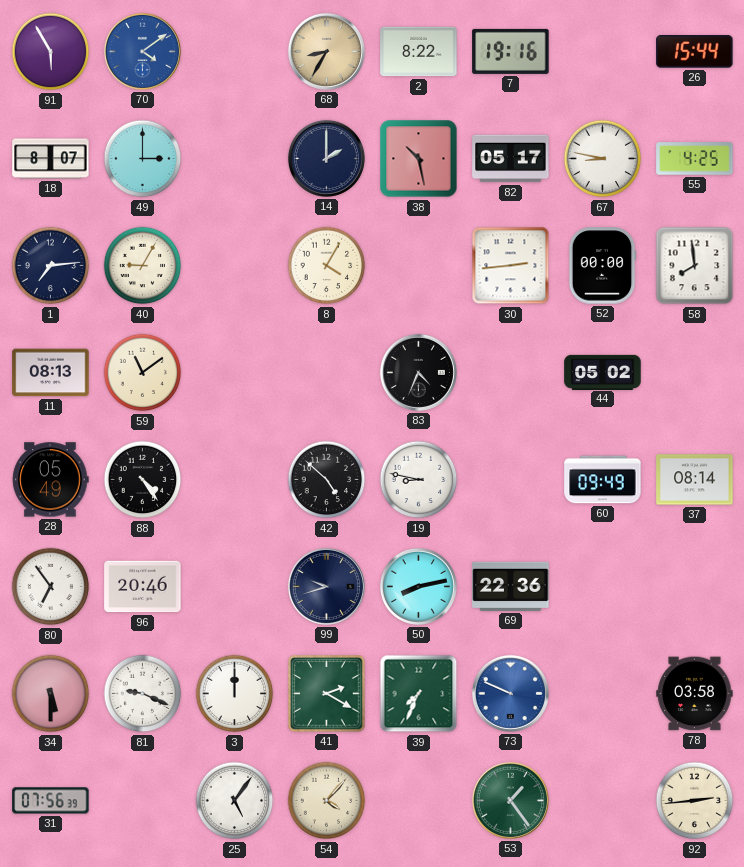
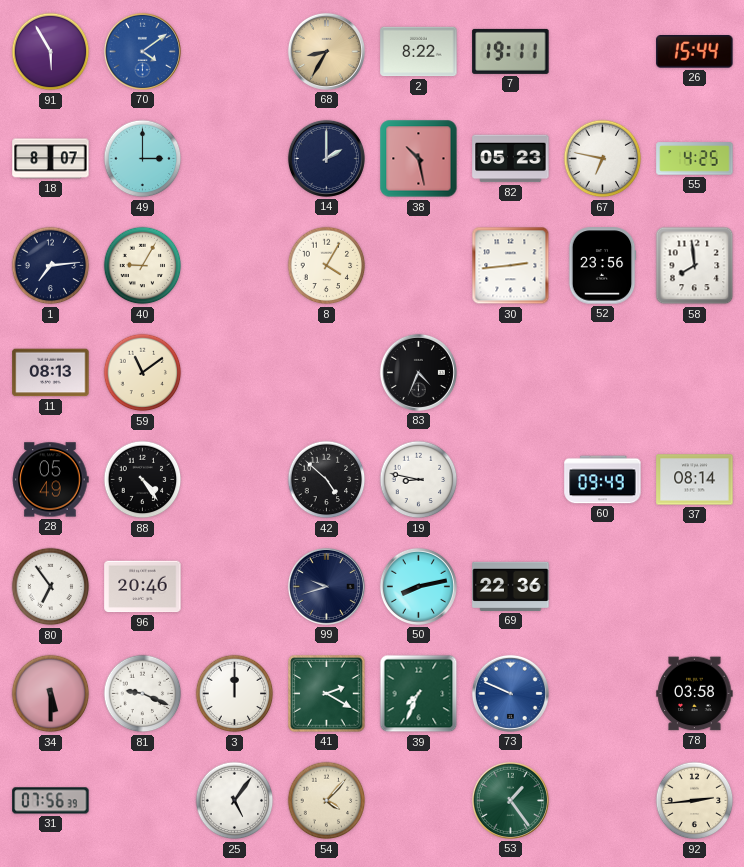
7: 19:16 -> 19:11 (511, 51)
82: 05:17 -> 05:23 (511, 159)
67: 8:47 -> 6:47 (603, 159)
52: 00:00 -> 23:56 (602, 266)
44: 05:02 -> none (603, 372)
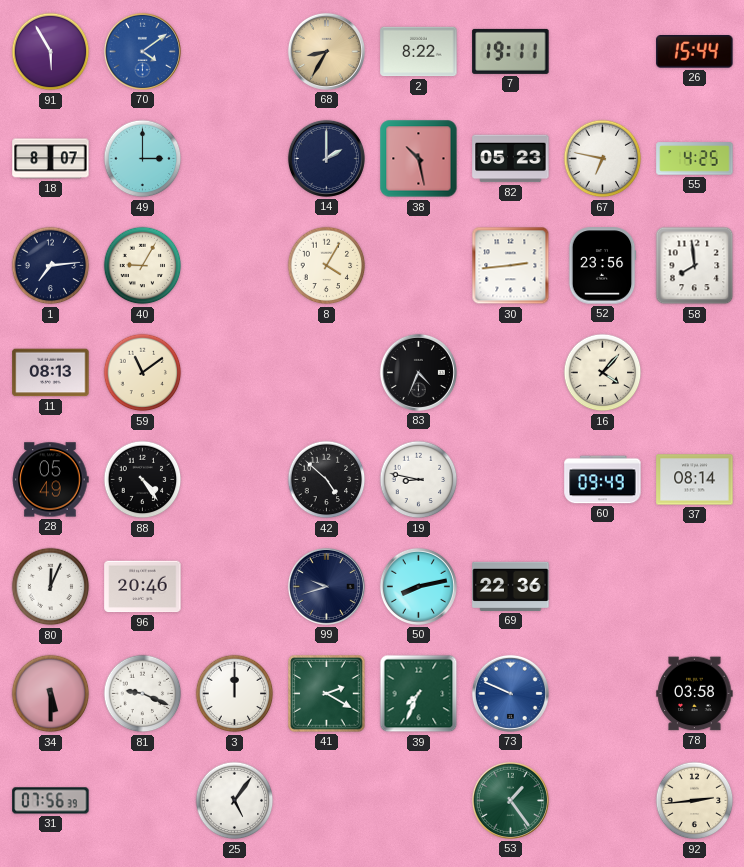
16: none -> 4:07 (603, 373)
80: 6:54 -> 12:04 (51, 587)
54: 4:07 -> none (327, 801)
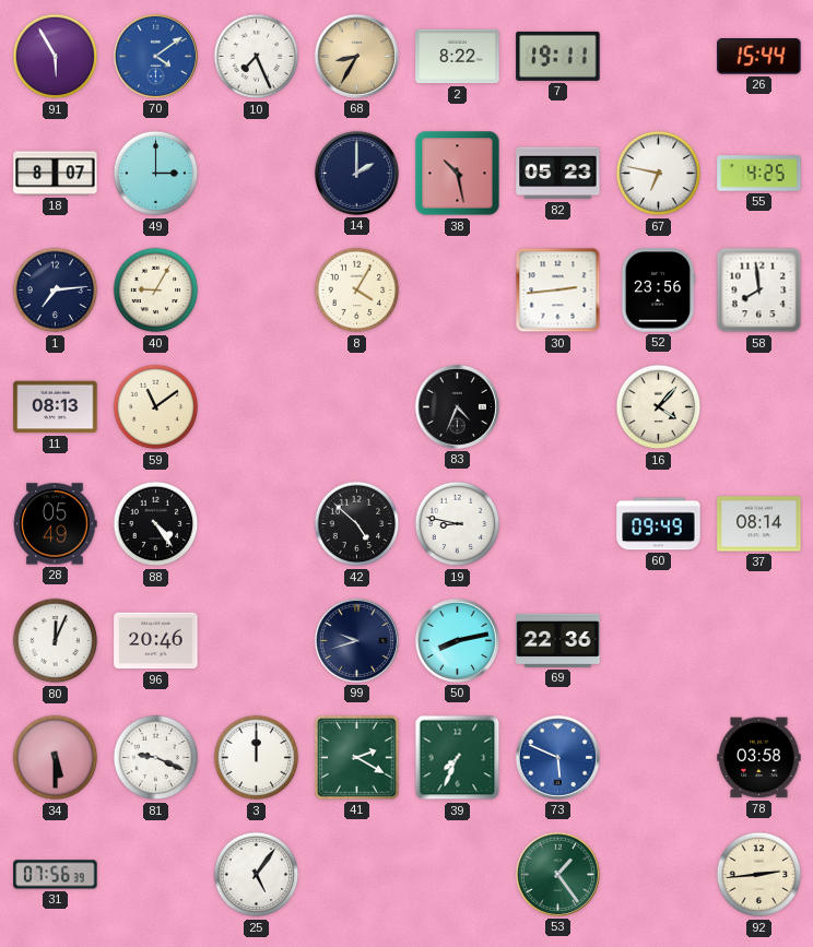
10: none -> 7:26 (257, 57)
73: 9:49 -> 5:49 (557, 757)
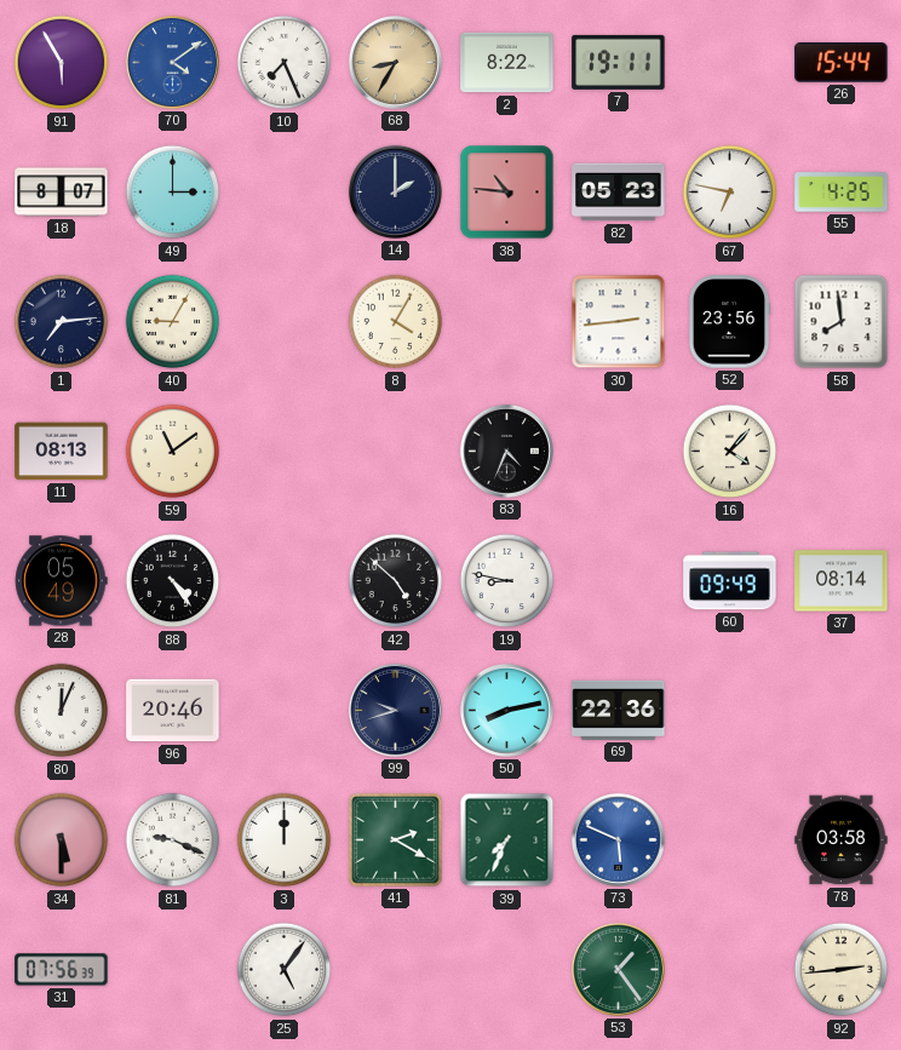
38: 10:28 -> 10:46 (507, 193)
